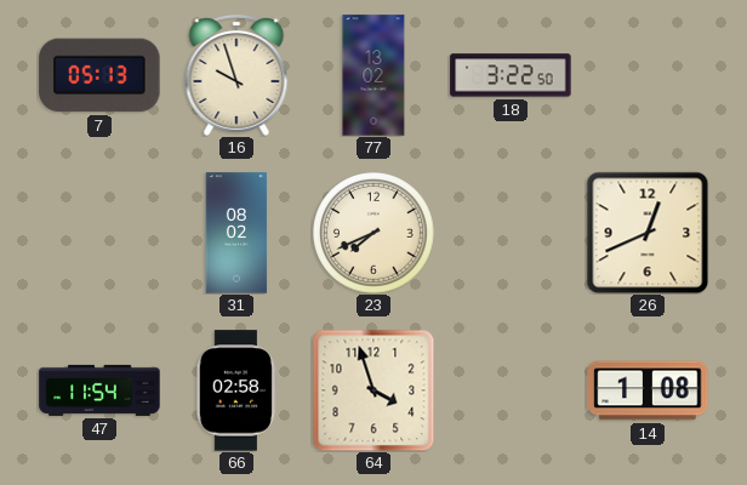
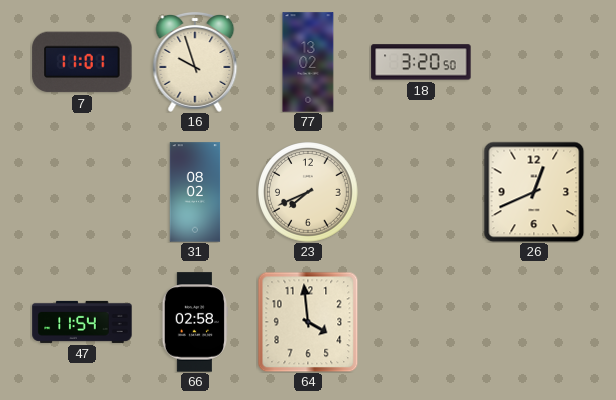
7: 05:13 -> 11:01 (82, 62)
18: 3:22 -> 3:20 (421, 62)
64: 3:57 -> 3:59 (308, 322)
14: 1:08 -> none (648, 390)
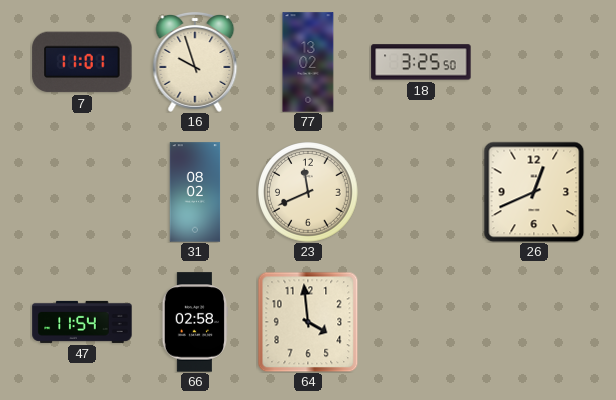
18: 3:20 -> 3:25 (421, 62)
23: 7:41 -> 11:41 (308, 192)
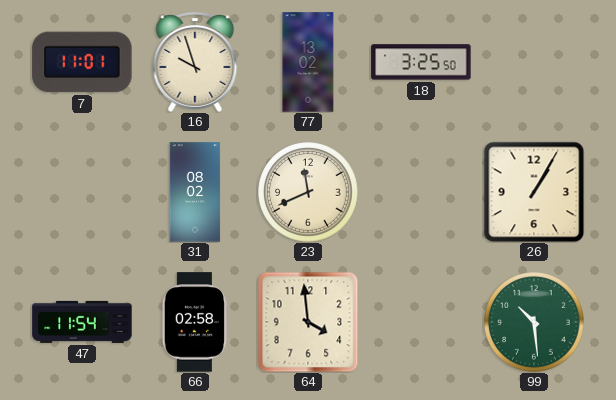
26: 12:41 -> 1:05 (534, 192)
99: none -> 10:29 (534, 322)
